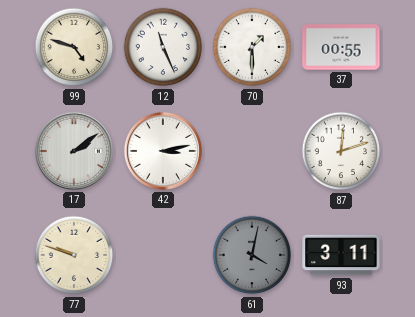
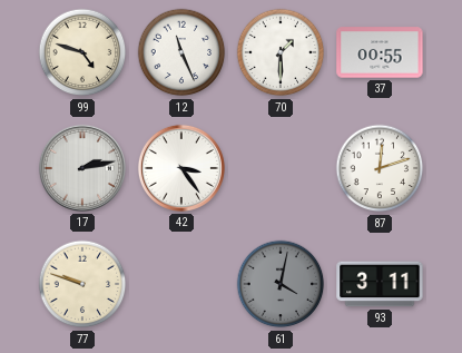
17: 2:09 -> 2:13 (82, 168)
42: 3:13 -> 3:24 (181, 168)
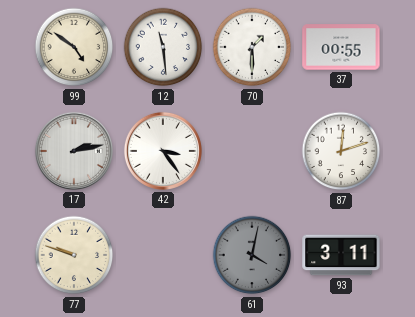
99: 4:48 -> 4:51 (74, 47)
12: 11:26 -> 11:29 (163, 47)
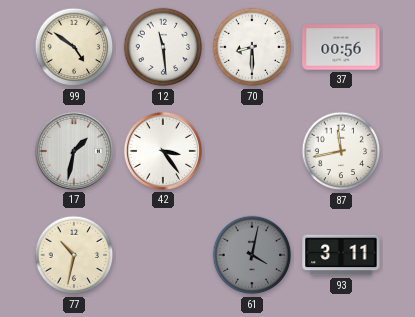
70: 1:30 -> 8:30 (252, 47)
37: 00:55 -> 00:56 (341, 47)
17: 2:13 -> 1:32 (74, 151)
87: 12:12 -> 11:43 (341, 151)
77: 9:48 -> 10:32 (74, 255)
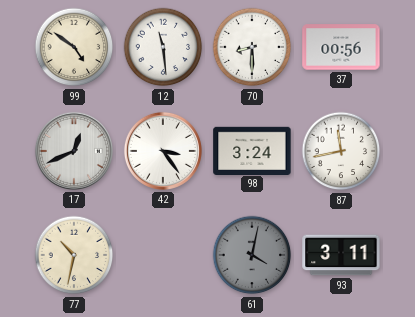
17: 1:32 -> 12:41 (74, 151)
98: none -> 3:24 (252, 150)
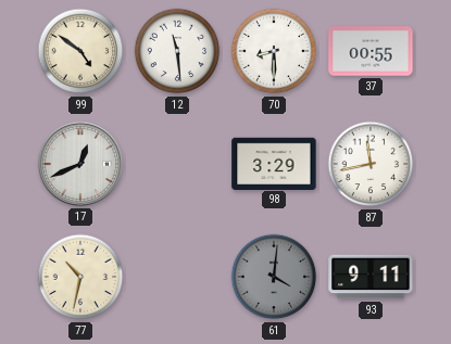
37: 00:56 -> 00:55 (371, 51)
42: 3:24 -> none (163, 151)
98: 3:24 -> 3:29 (274, 163)
61: 4:02 -> 4:01 (274, 277)
93: 3:11 -> 9:11 (371, 277)
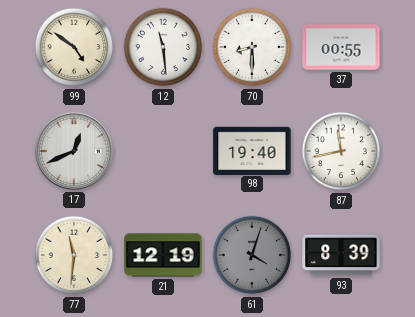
98: 3:29 -> 19:40 (252, 150)
77: 10:32 -> 11:31 (74, 255)
21: none -> 12:19 (163, 255)
61: 4:01 -> 4:03 (252, 255)
93: 9:11 -> 8:39 (341, 255)
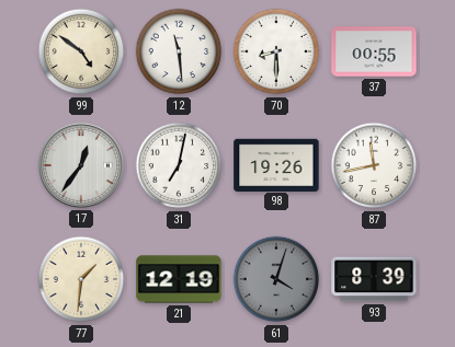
17: 12:41 -> 12:36 (81, 165)
31: none -> 7:02 (179, 165)
98: 19:40 -> 19:26 (276, 164)
77: 11:31 -> 1:31 (81, 279)
